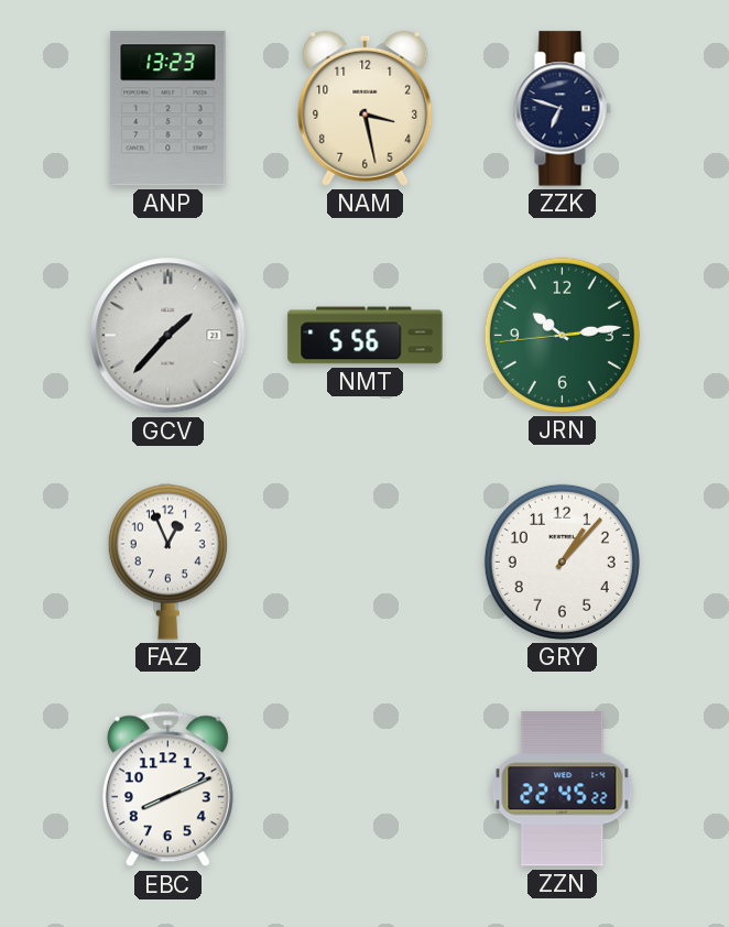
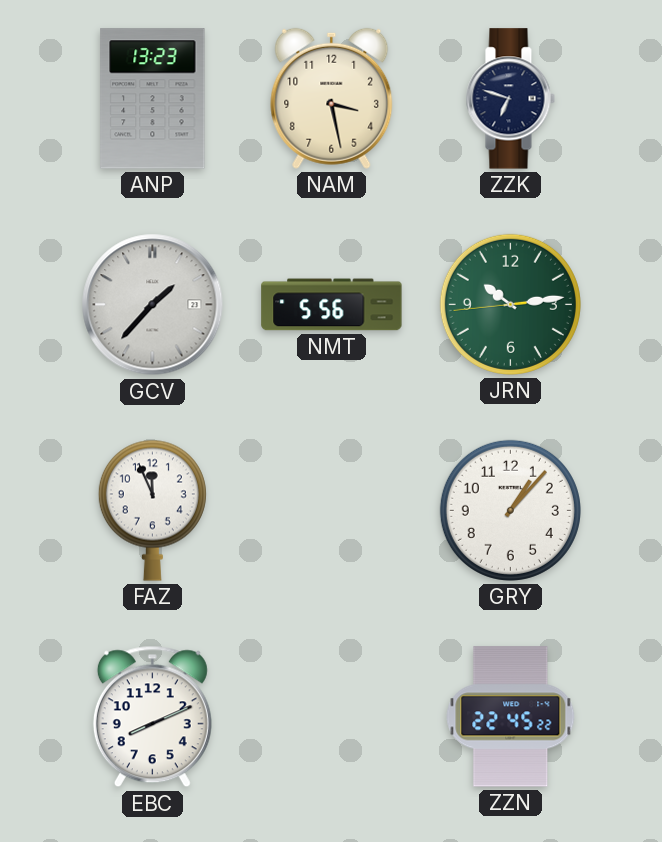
FAZ: 12:56 -> 11:56 (152, 510)
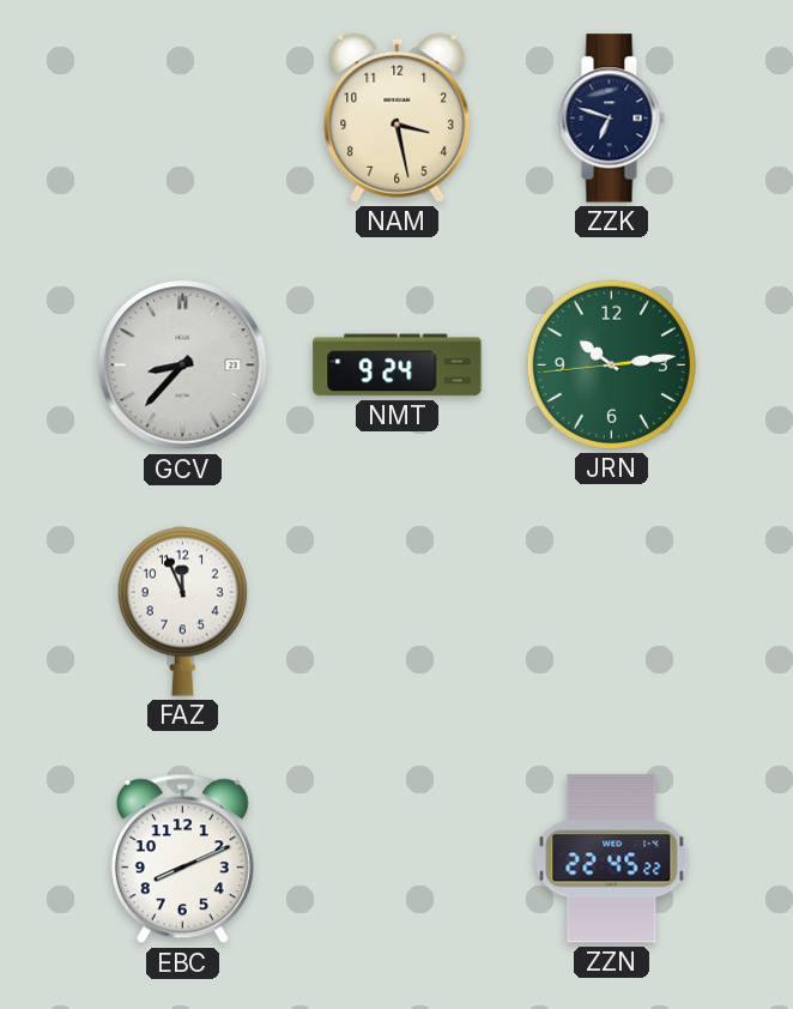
ANP: 13:23 -> none (153, 99)
GCV: 1:37 -> 8:37 (183, 365)
NMT: 5:56 -> 9:24 (398, 365)
GRY: 1:07 -> none (510, 510)
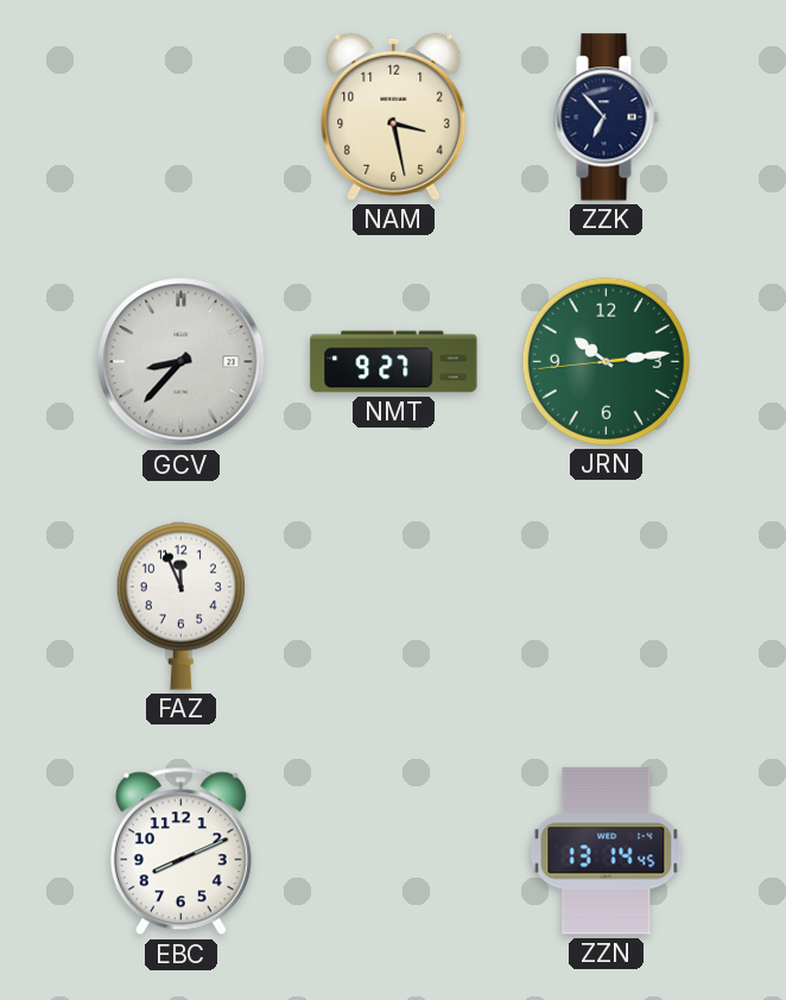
ZZK: 6:48 -> 6:53 (606, 118)
NMT: 9:24 -> 9:27 (394, 362)
ZZN: 22:45 -> 13:14 (607, 852)
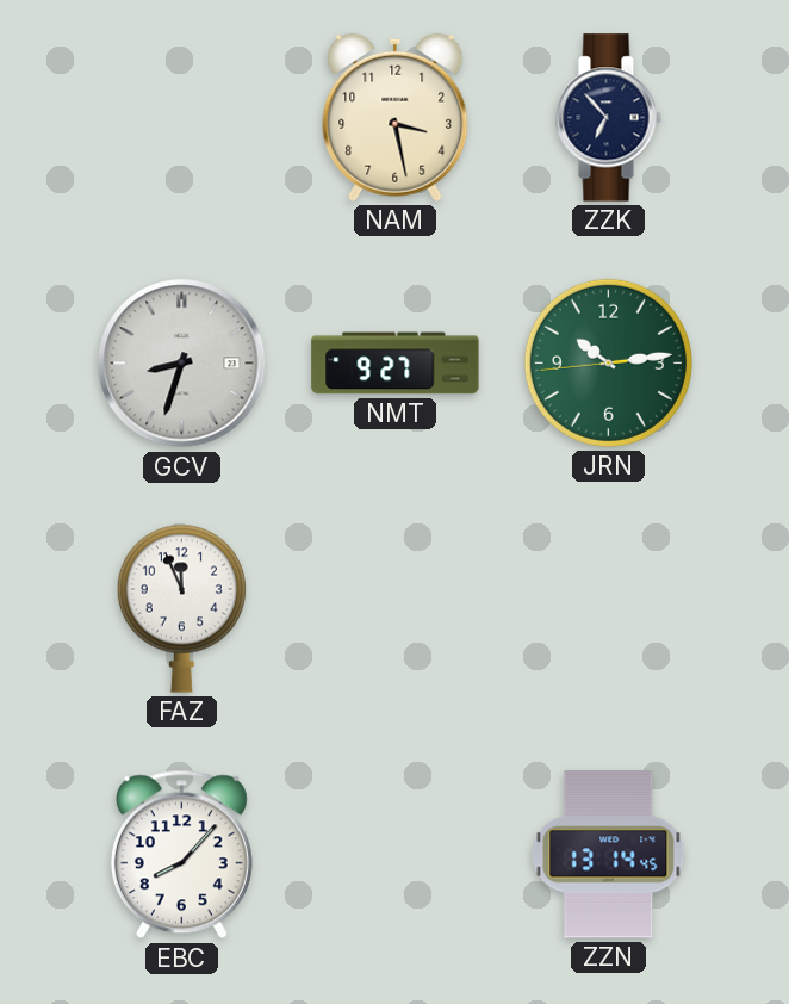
GCV: 8:37 -> 8:33 (182, 364)
EBC: 8:11 -> 8:07 (181, 855)
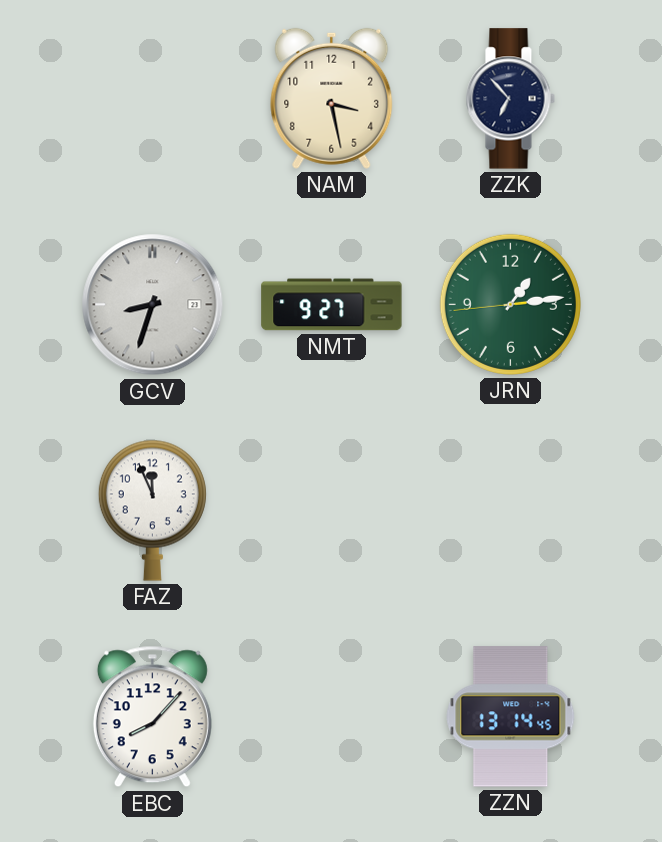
JRN: 10:13 -> 1:13 (510, 304)
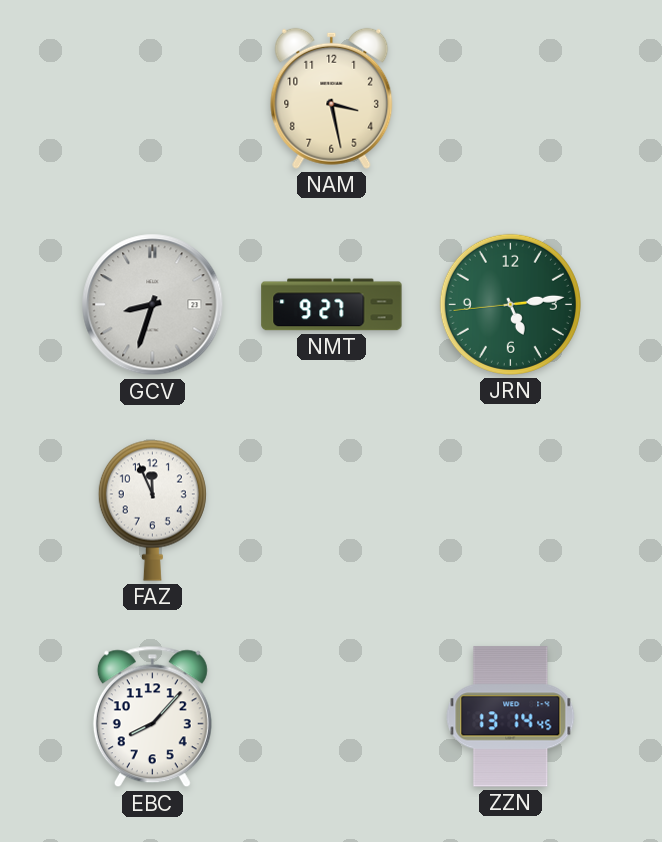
ZZK: 6:53 -> none (510, 99)
JRN: 1:13 -> 5:13 (510, 304)
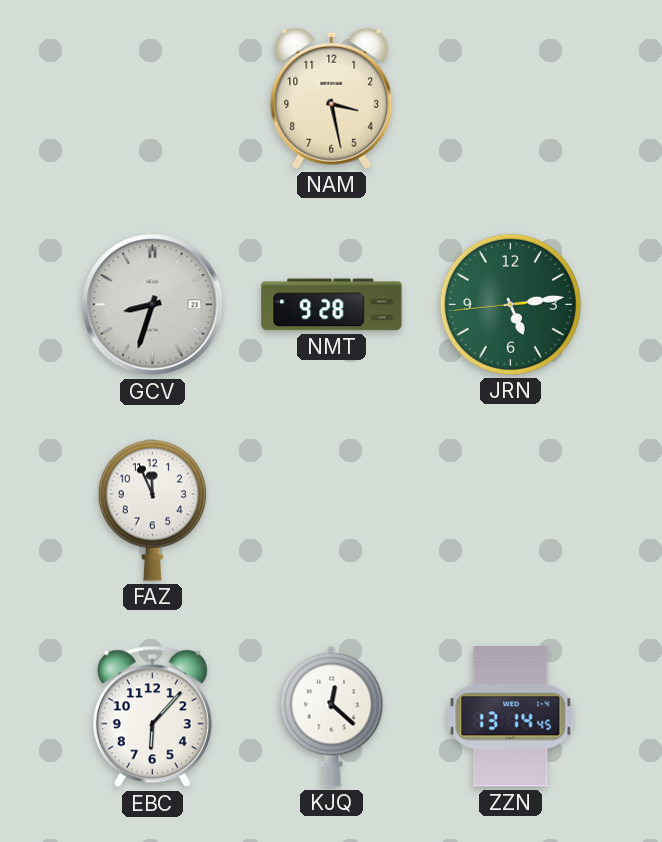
NMT: 9:27 -> 9:28 (332, 305)
EBC: 8:07 -> 6:07 (152, 717)
KJQ: none -> 12:22 (332, 716)
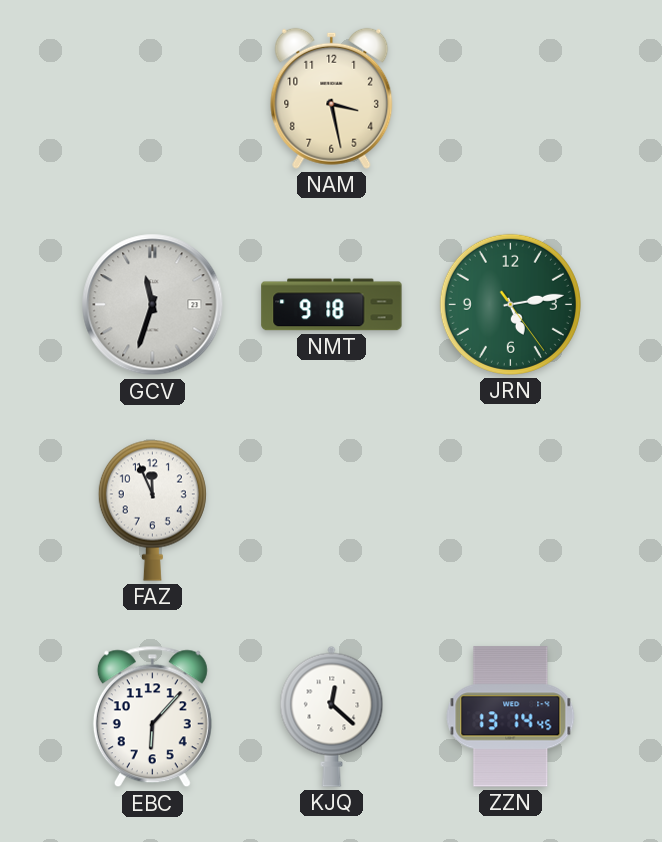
GCV: 8:33 -> 11:33 (153, 305)
NMT: 9:28 -> 9:18 (332, 305)
JRN: 5:13:44 -> 5:13:24 (510, 304)
